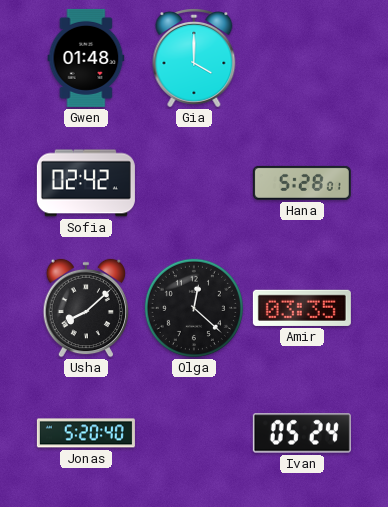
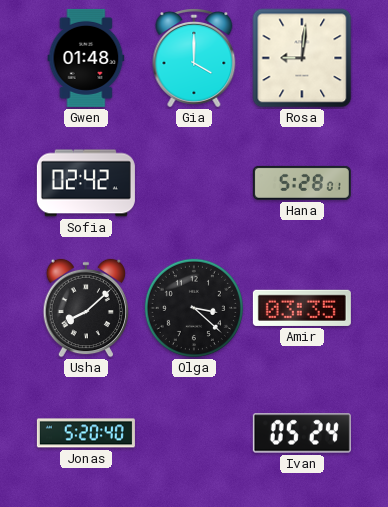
Rosa: none -> 9:01 (302, 58)
Olga: 12:22 -> 3:22 (194, 308)
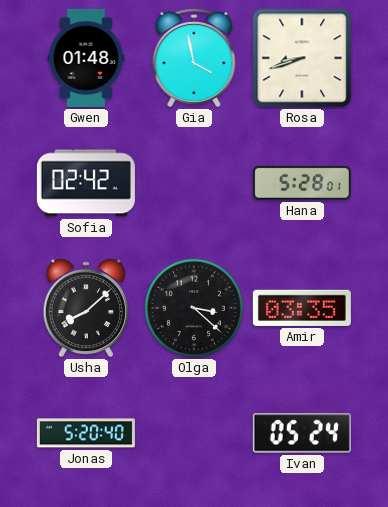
Gia: 4:00 -> 3:58 (194, 59)
Rosa: 9:01 -> 8:42 (302, 58)
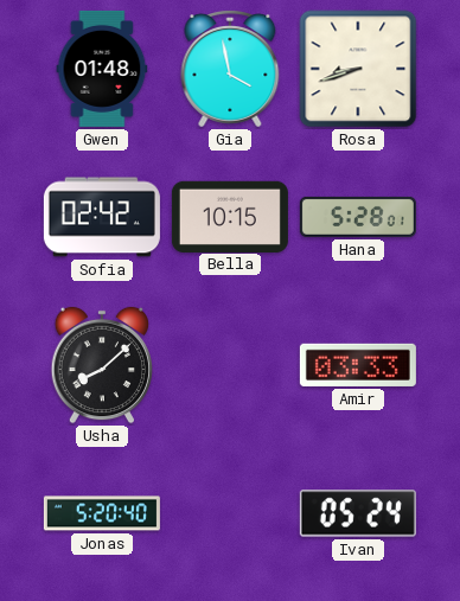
Bella: none -> 10:15 (230, 216)
Olga: 3:22 -> none (194, 308)
Amir: 03:35 -> 03:33 (358, 365)
